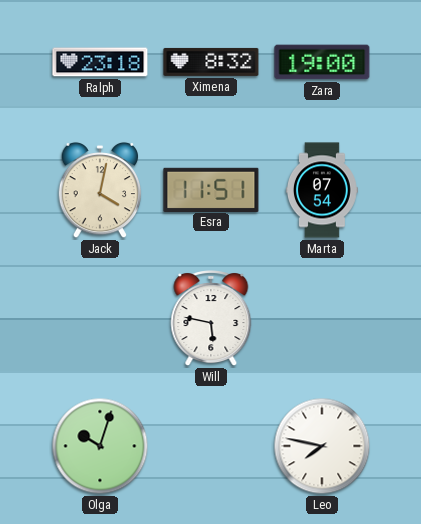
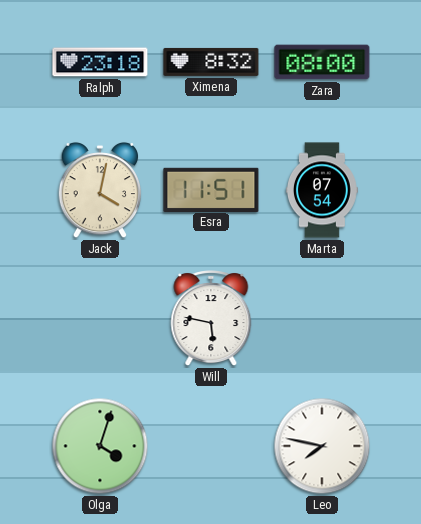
Zara: 19:00 -> 08:00 (322, 62)
Olga: 10:03 -> 4:03 (100, 446)
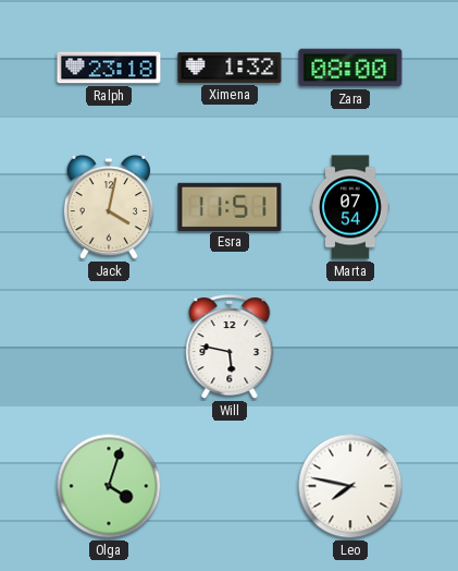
Ximena: 8:32 -> 1:32 (230, 68)
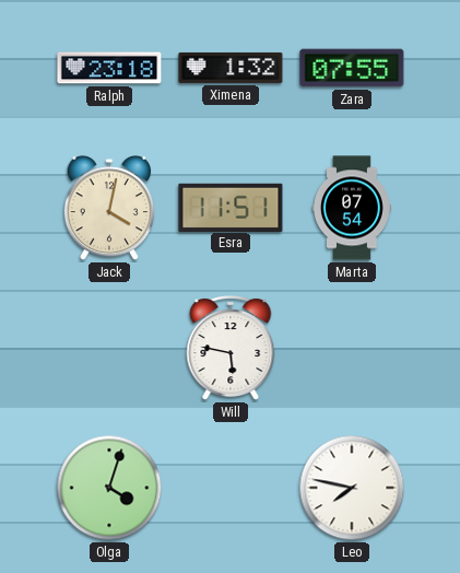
Zara: 08:00 -> 07:55 (352, 68)
